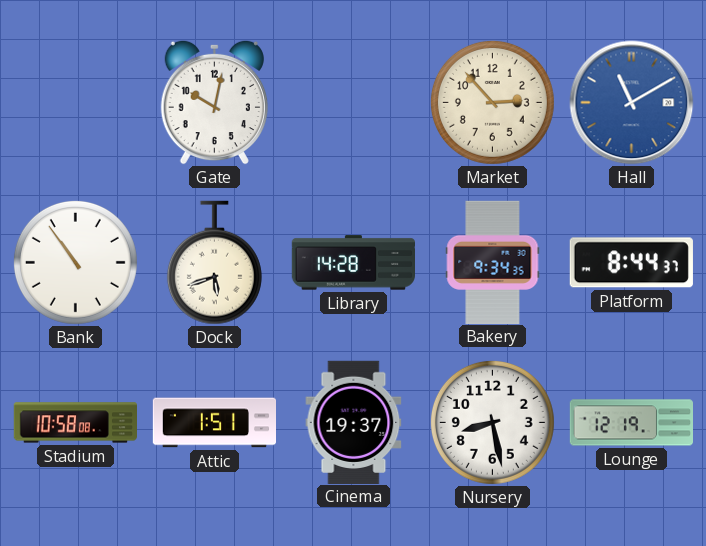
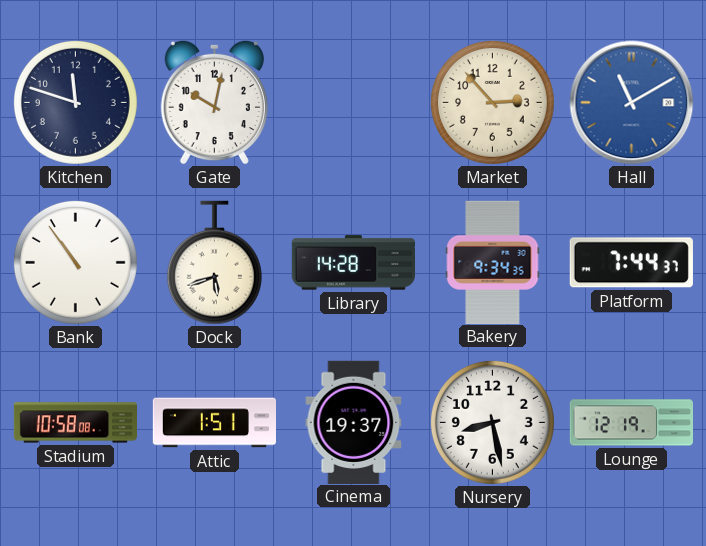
Kitchen: none -> 11:48 (75, 102)
Platform: 8:44 -> 7:44 (631, 263)
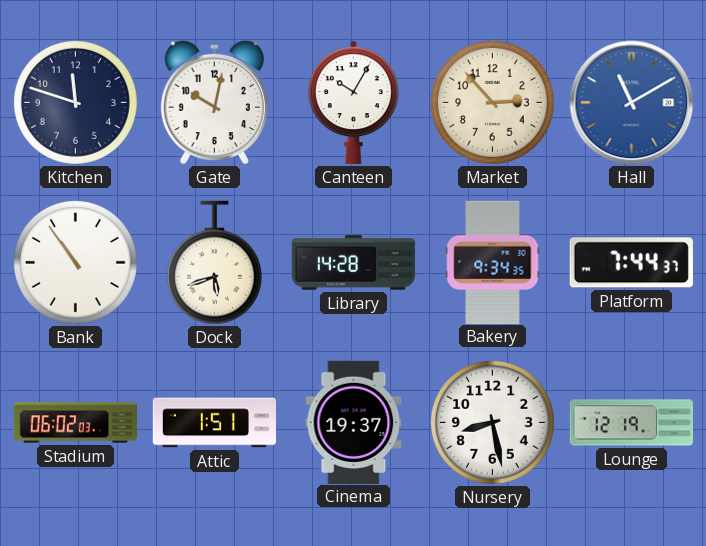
Canteen: none -> 10:05 (354, 102)
Stadium: 10:58 -> 06:02 (75, 423)
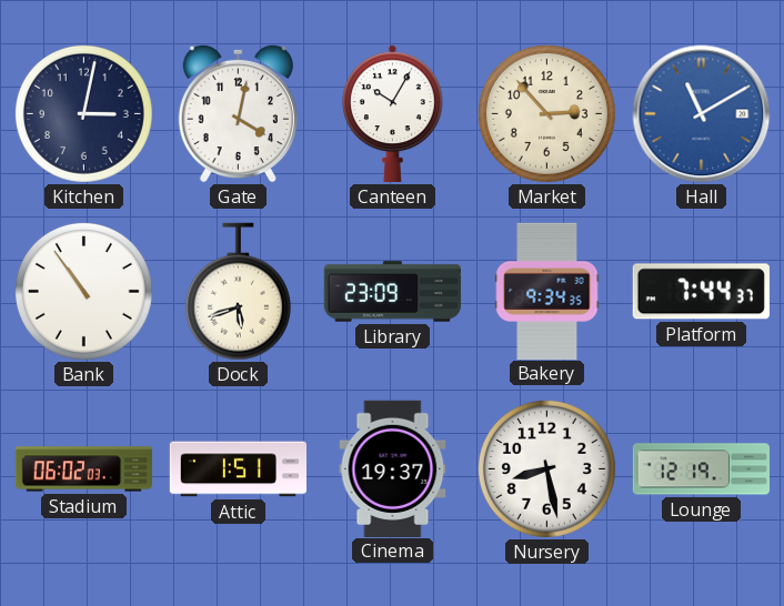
Kitchen: 11:48 -> 3:02 (83, 113)
Gate: 10:02 -> 4:02 (238, 113)
Library: 14:28 -> 23:09 (392, 292)
